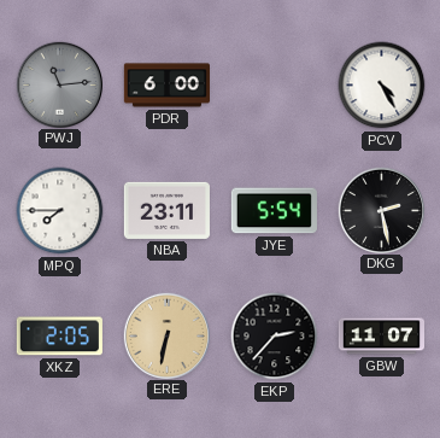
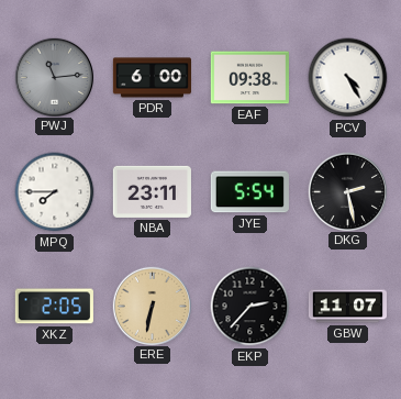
EAF: none -> 09:38 (249, 78)
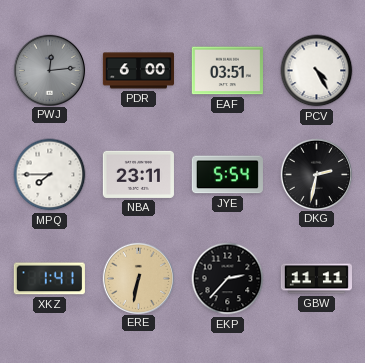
PWJ: 11:14 -> 12:14 (49, 70)
EAF: 09:38 -> 03:51 (227, 71)
DKG: 2:28 -> 2:32 (316, 174)
XKZ: 2:05 -> 1:41 (49, 279)
GBW: 11:07 -> 11:11 (316, 279)
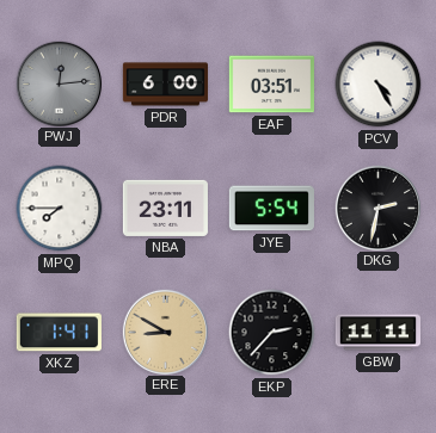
ERE: 6:32 -> 8:50 (165, 332)
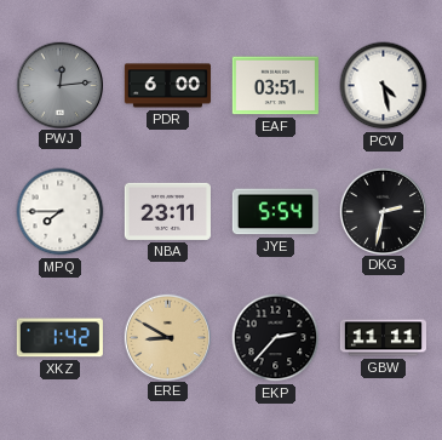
PCV: 4:25 -> 4:28 (384, 86)
XKZ: 1:41 -> 1:42 (59, 338)
